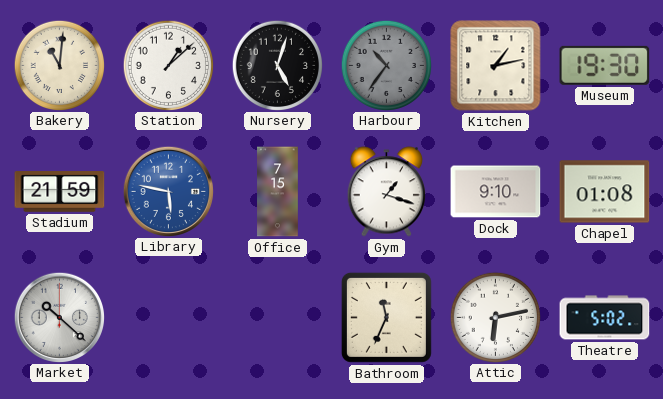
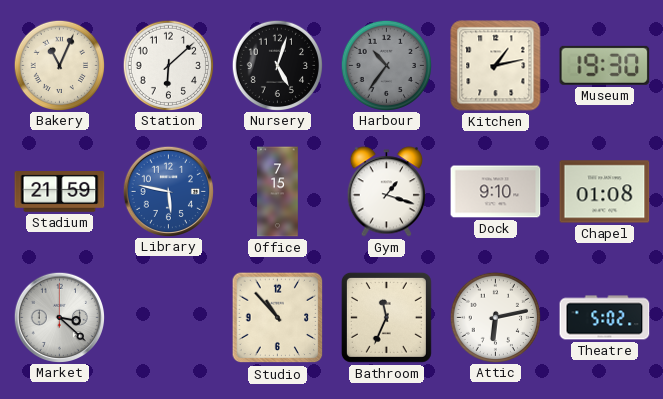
Bakery: 11:01 -> 11:04 (59, 65)
Station: 1:08 -> 6:08 (168, 65)
Market: 10:22 -> 3:22 (59, 317)
Studio: none -> 10:53 (278, 318)
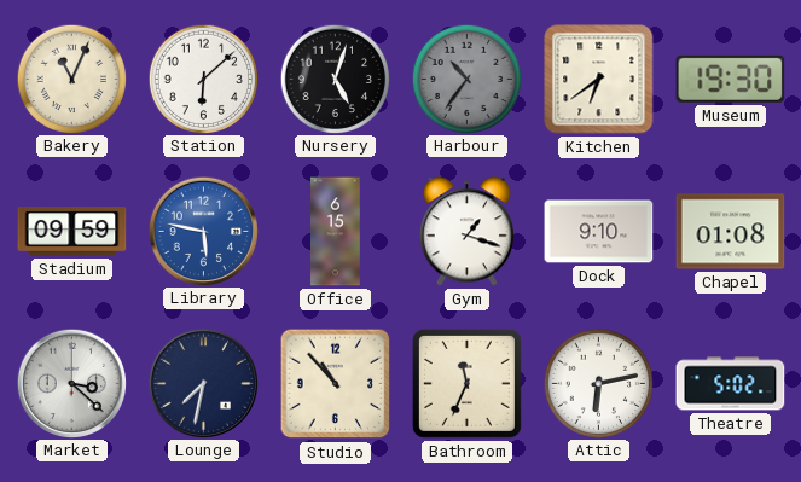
Kitchen: 1:13 -> 6:39 (599, 80)
Stadium: 21:59 -> 09:59 (72, 232)
Office: 7:15 -> 6:15 (336, 232)
Lounge: none -> 7:32 (203, 383)
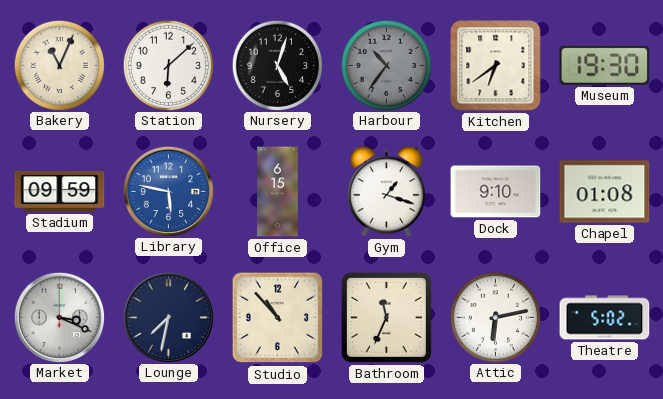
Market: 3:22 -> 3:19 (59, 317)
